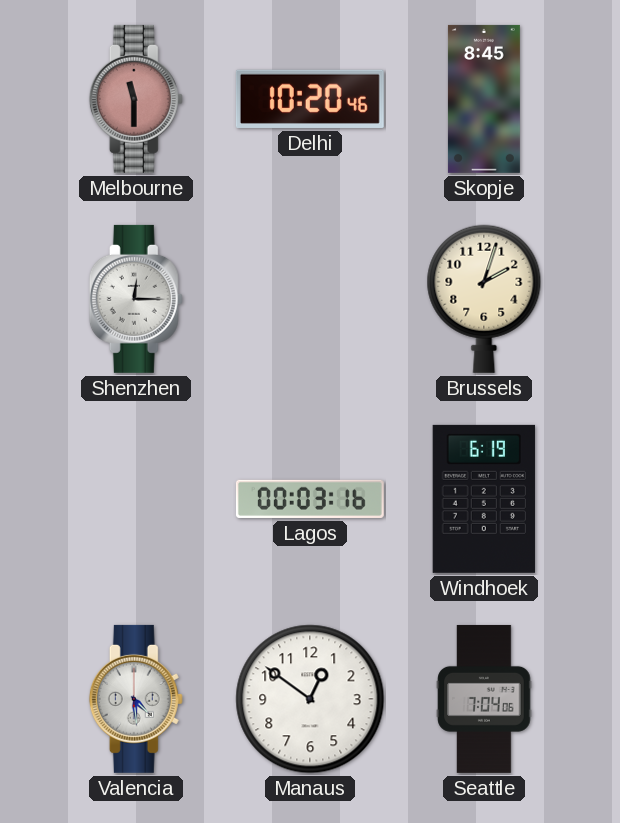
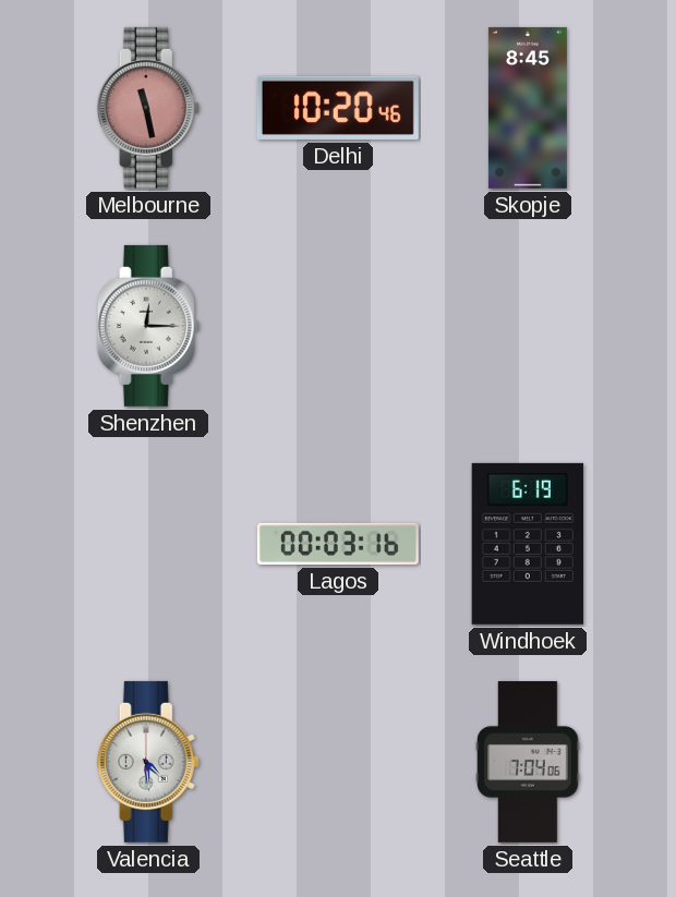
Melbourne: 11:30 -> 11:28 (148, 108)
Brussels: 2:03 -> none (484, 299)
Manaus: 12:51 -> none (310, 699)
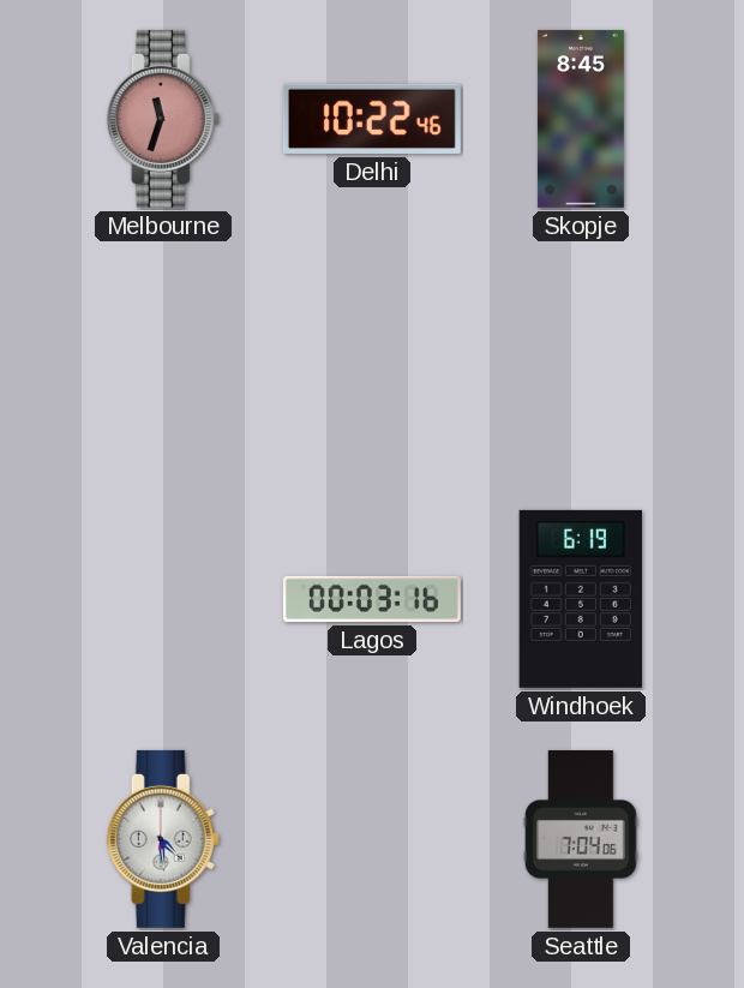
Melbourne: 11:28 -> 11:33 (163, 119)
Delhi: 10:20 -> 10:22 (372, 119)
Shenzhen: 12:15 -> none (148, 326)
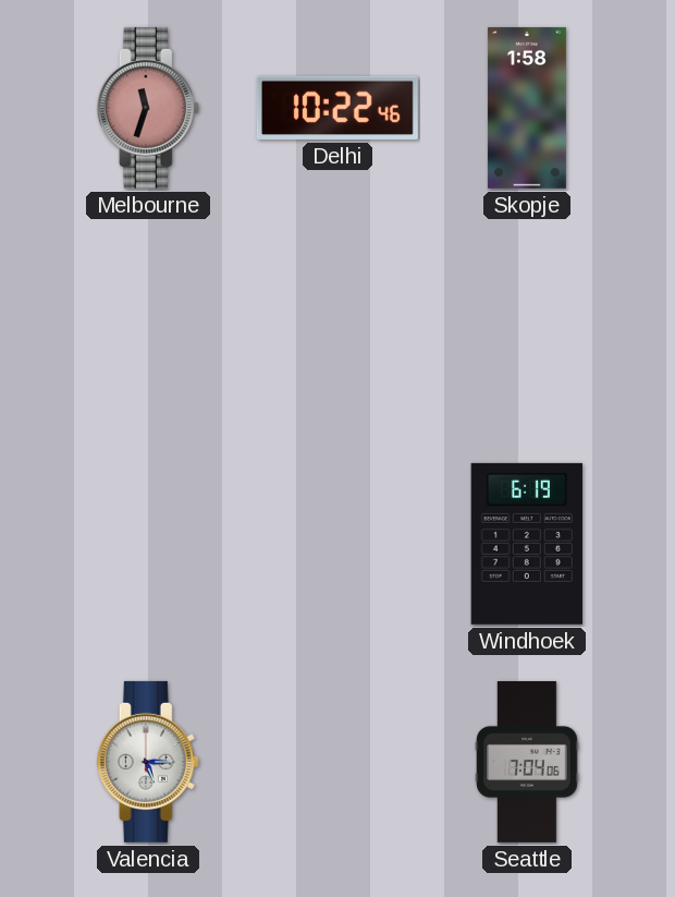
Skopje: 8:45 -> 1:58 (527, 108)
Lagos: 00:03 -> none (372, 599)
Valencia: 4:29 -> 5:15 (148, 762)
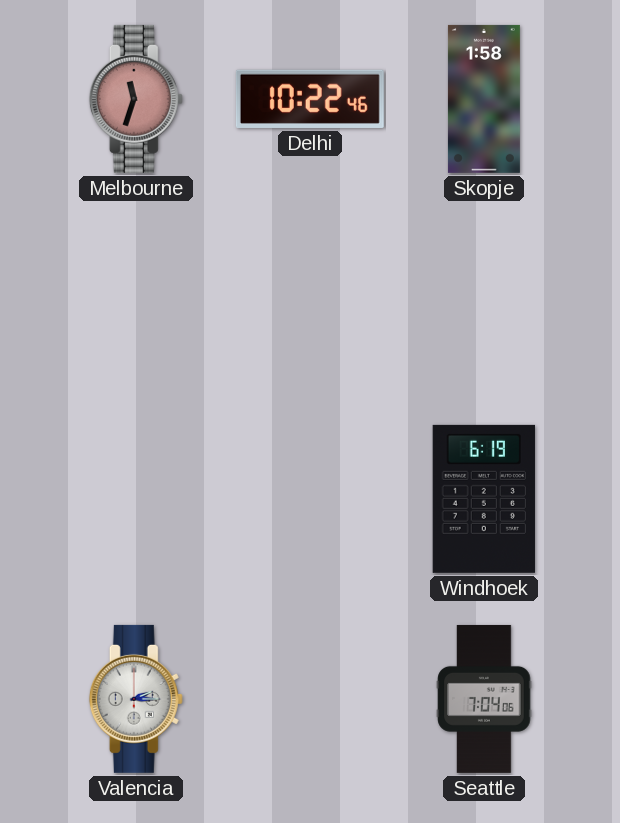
Valencia: 5:15 -> 2:15 (136, 699)
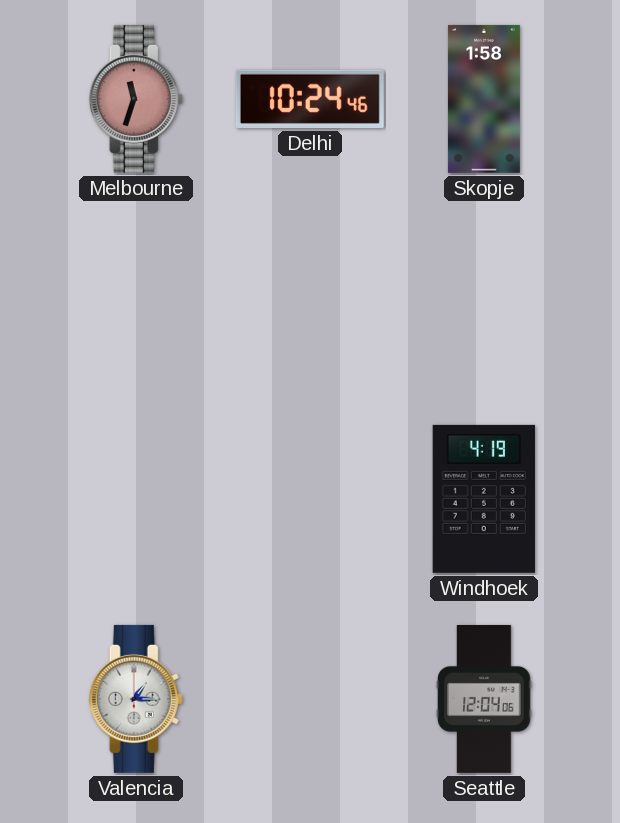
Delhi: 10:22 -> 10:24 (310, 99)
Windhoek: 6:19 -> 4:19 (484, 499)
Valencia: 2:15 -> 1:15 (136, 699)
Seattle: 7:04 -> 12:04 (484, 699)
